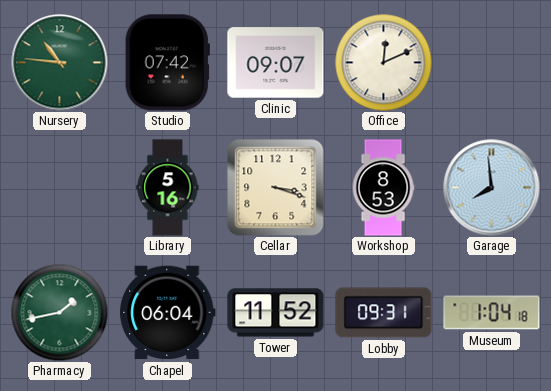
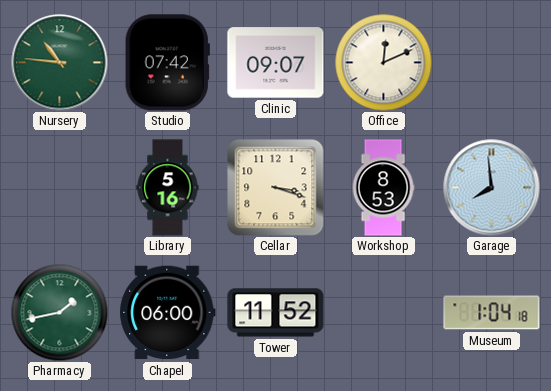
Chapel: 06:04 -> 06:00 (168, 313)
Lobby: 09:31 -> none (384, 313)
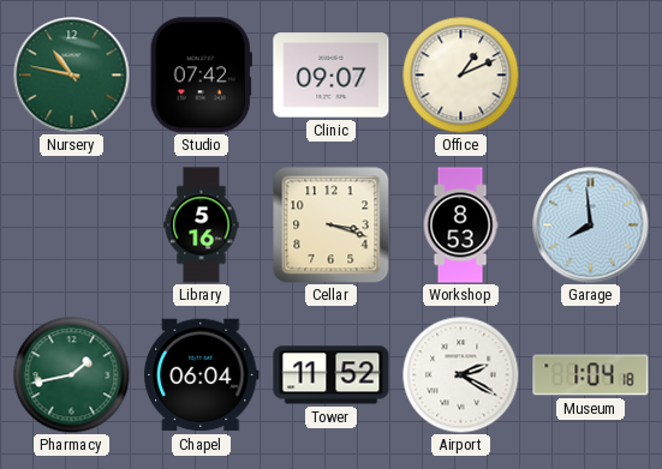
Nursery: 10:46 -> 10:47 (72, 76)
Office: 12:11 -> 1:11 (460, 74)
Chapel: 06:00 -> 06:04 (202, 375)
Airport: none -> 2:20 (460, 374)
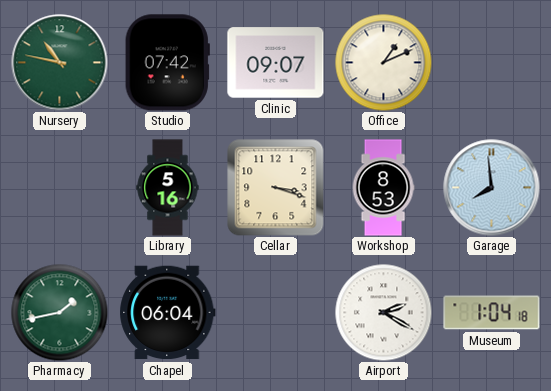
Tower: 11:52 -> none (332, 375)
